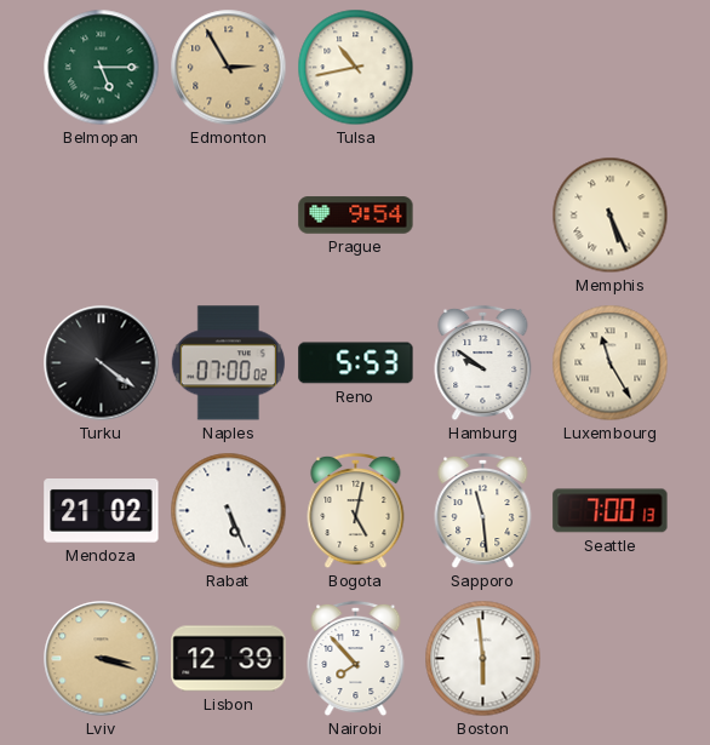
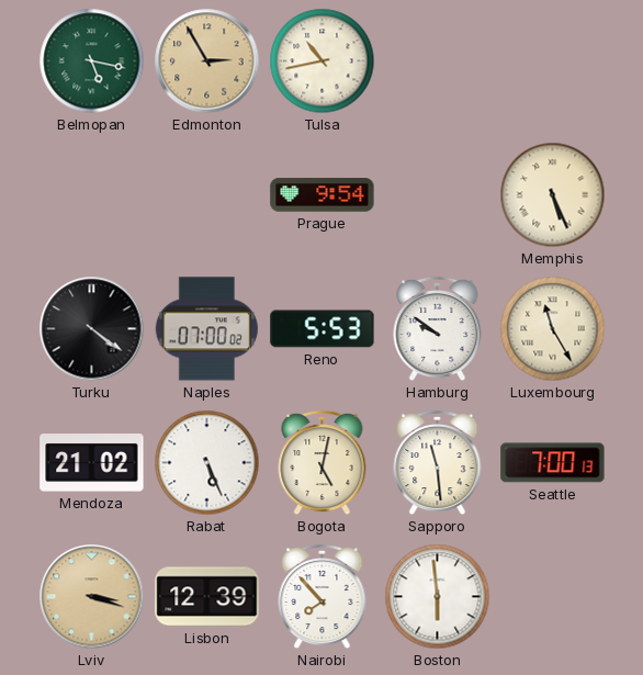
Belmopan: 5:15 -> 5:17 (92, 61)
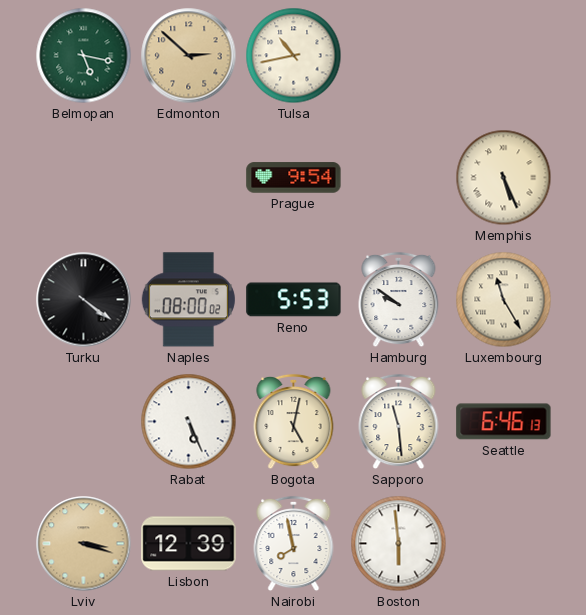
Edmonton: 2:55 -> 2:52 (189, 56)
Naples: 07:00 -> 08:00 (188, 300)
Mendoza: 21:02 -> none (92, 463)
Seattle: 7:00 -> 6:46 (504, 422)
Nairobi: 7:53 -> 7:58 (294, 544)
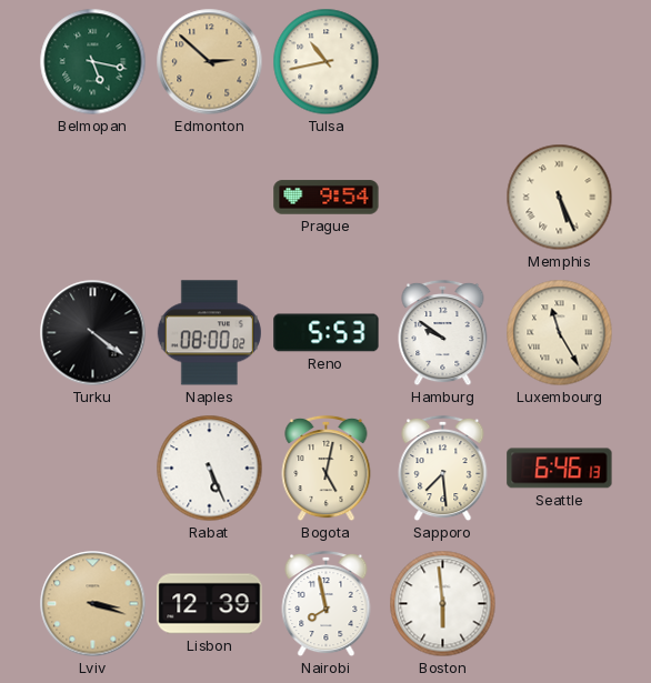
Sapporo: 11:29 -> 7:29 (443, 469)
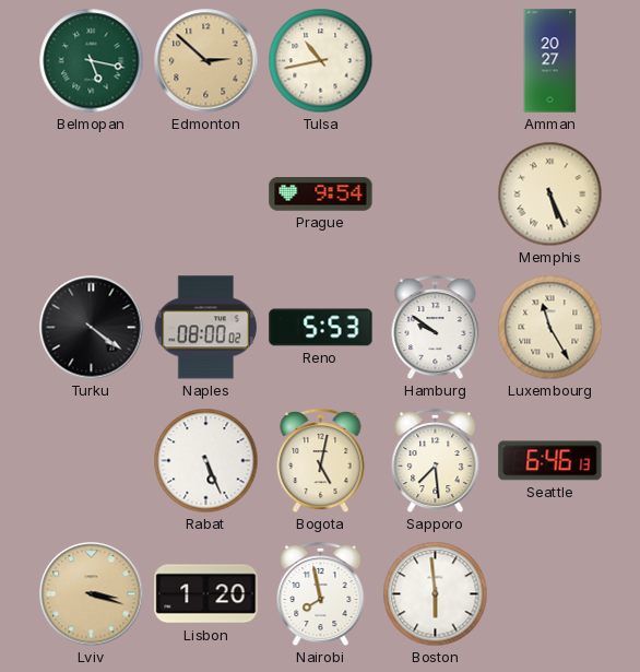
Amman: none -> 20:27 (550, 61)
Lisbon: 12:39 -> 1:20 (206, 594)
